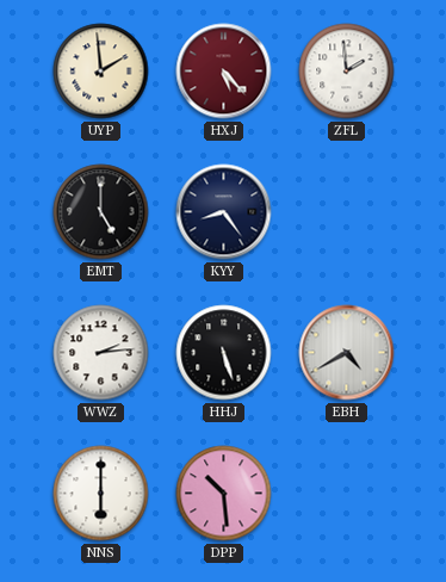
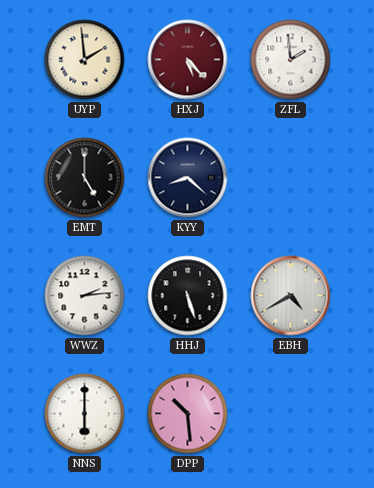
KYY: 8:24 -> 8:22 (188, 178)
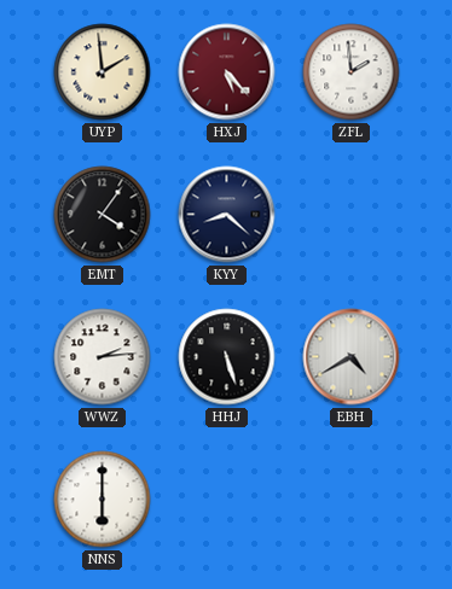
EMT: 5:00 -> 4:06 (103, 215)
DPP: 10:29 -> none (188, 414)
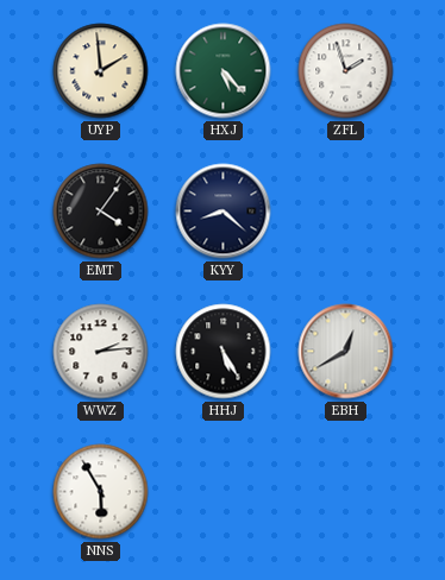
HXJ dial: burgundy -> green (224, 71)
ZFL: 1:59 -> 1:57 (346, 71)
HHJ: 5:27 -> 5:25 (224, 352)
EBH: 4:40 -> 12:40 (346, 352)
NNS: 6:00 -> 5:55 (101, 492)
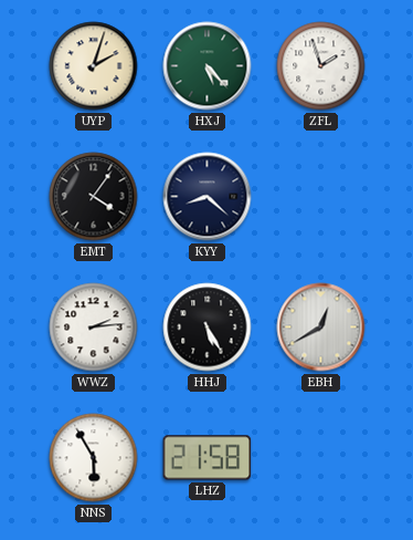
UYP: 1:59 -> 2:03 (94, 66)
LHZ: none -> 21:58 (208, 458)
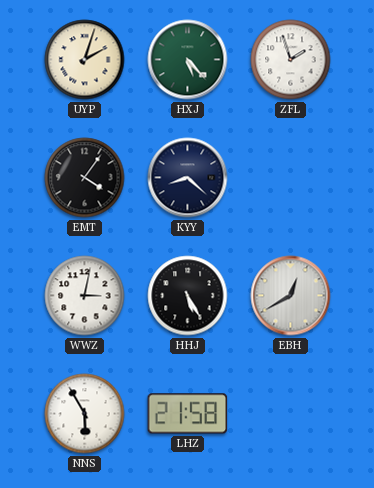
WWZ: 2:14 -> 3:02 (85, 296)
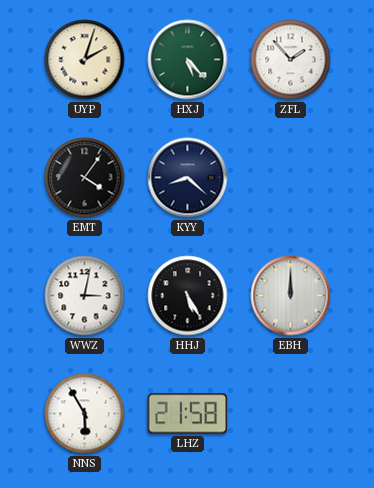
ZFL: 1:57 -> 1:53 (291, 60)
EBH: 12:40 -> 12:00 (291, 296)
